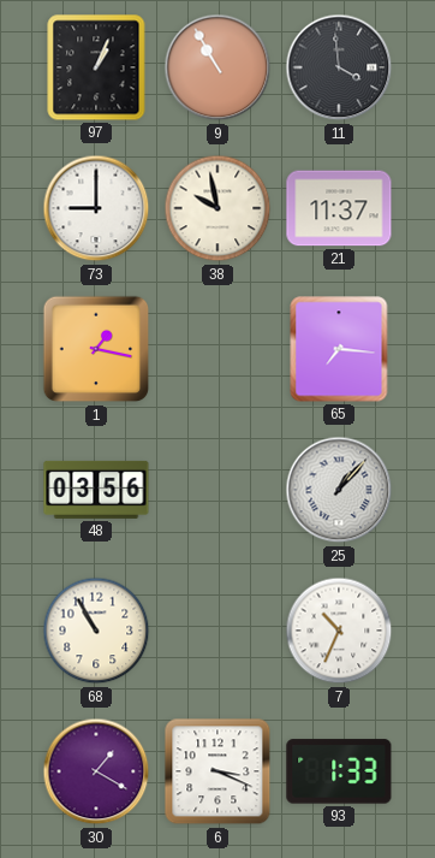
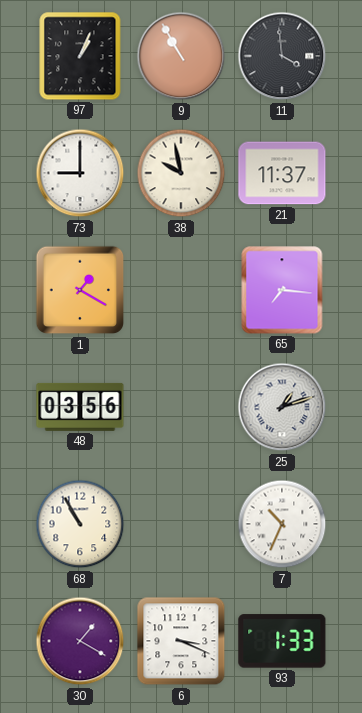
1: 1:17 -> 1:20 (80, 290)
25: 1:07 -> 1:12 (282, 407)
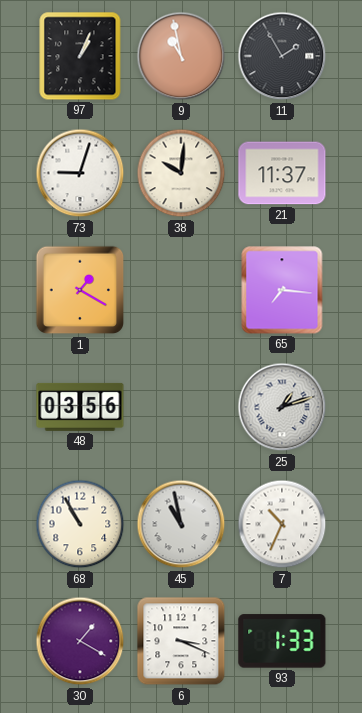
9: 10:55 -> 10:58 (181, 56)
11: 3:59 -> 1:55 (282, 56)
73: 9:00 -> 9:03 (80, 173)
38: 9:58 -> 10:01 (181, 173)
45: none -> 10:58 (181, 524)
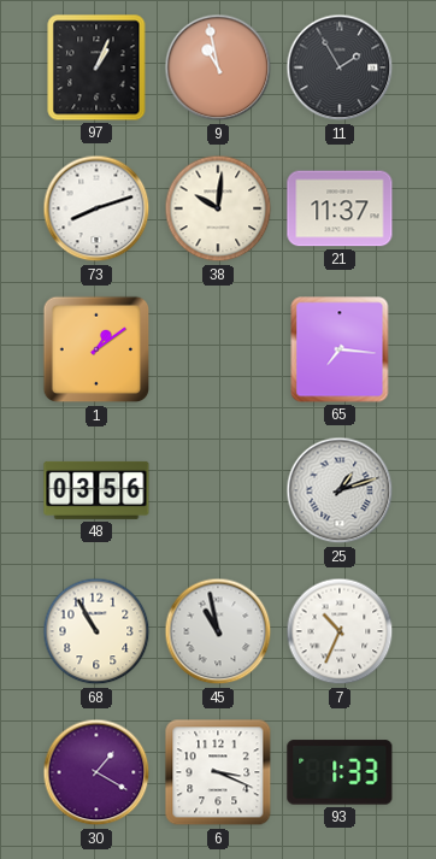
73: 9:03 -> 8:12 (96, 208)
1: 1:20 -> 1:09 (96, 349)
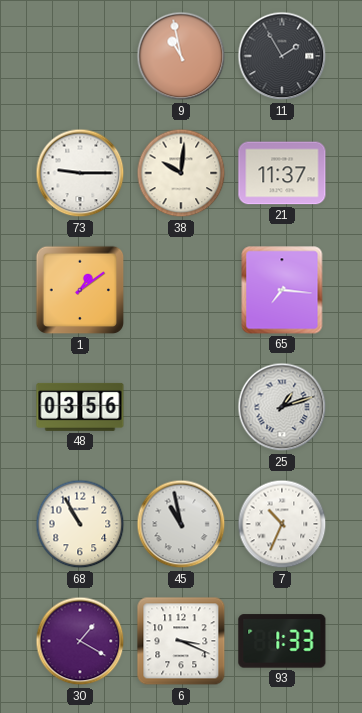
97: 1:04 -> none (96, 67)
73: 8:12 -> 9:15 (80, 173)
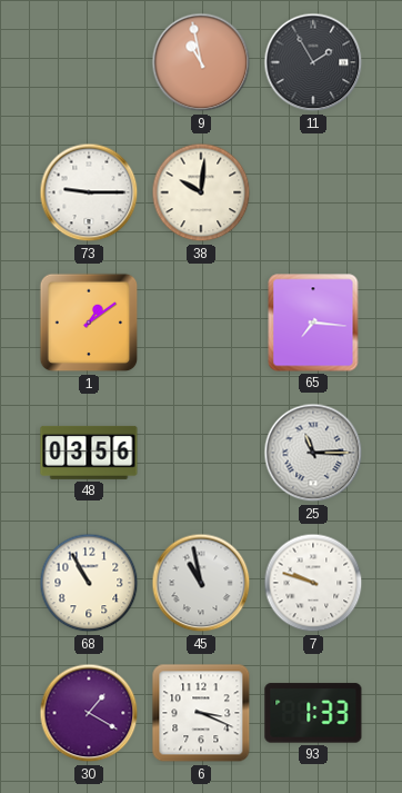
21: 11:37 -> none (282, 173)
25: 1:12 -> 11:15 (313, 453)
7: 10:34 -> 9:48 (313, 583)
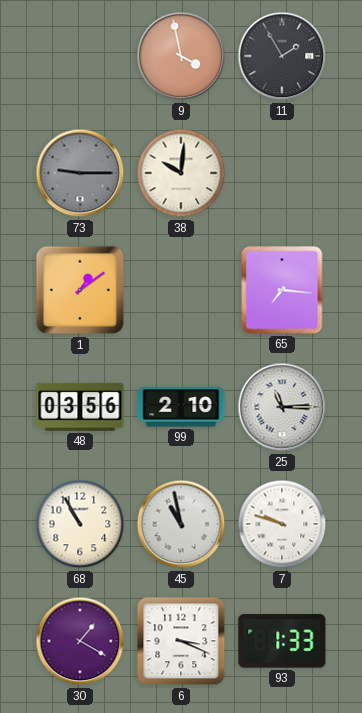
9: 10:58 -> 3:58 (181, 56)
73 dial: white -> grey (80, 173)
99: none -> 2:10 (181, 407)
